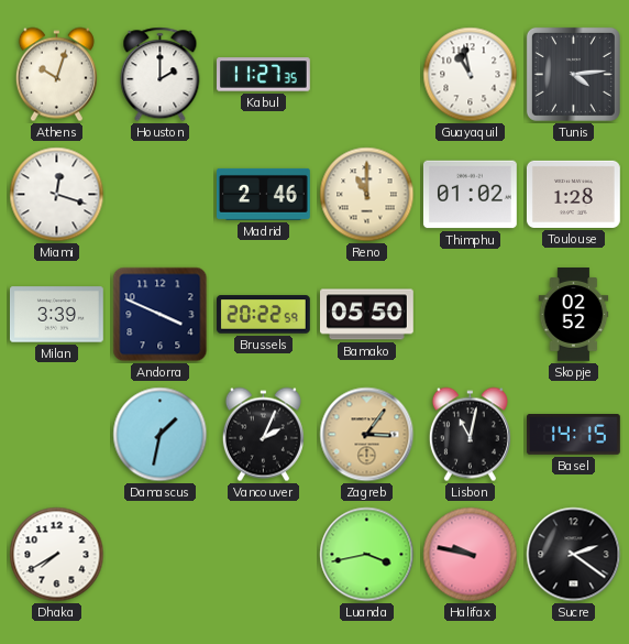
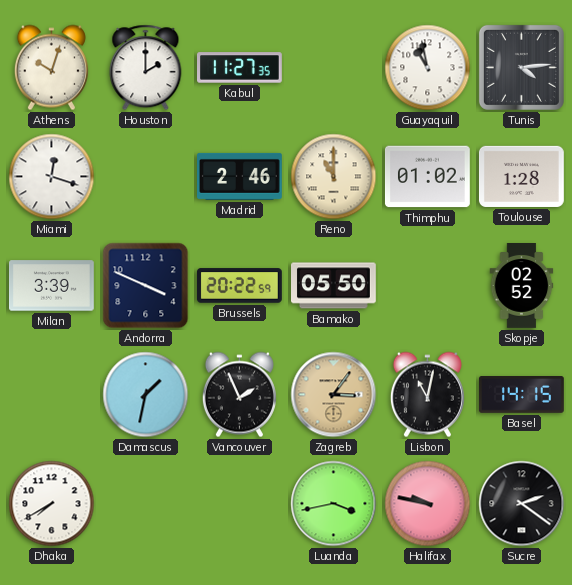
Vancouver: 2:04 -> 1:56 (239, 395)
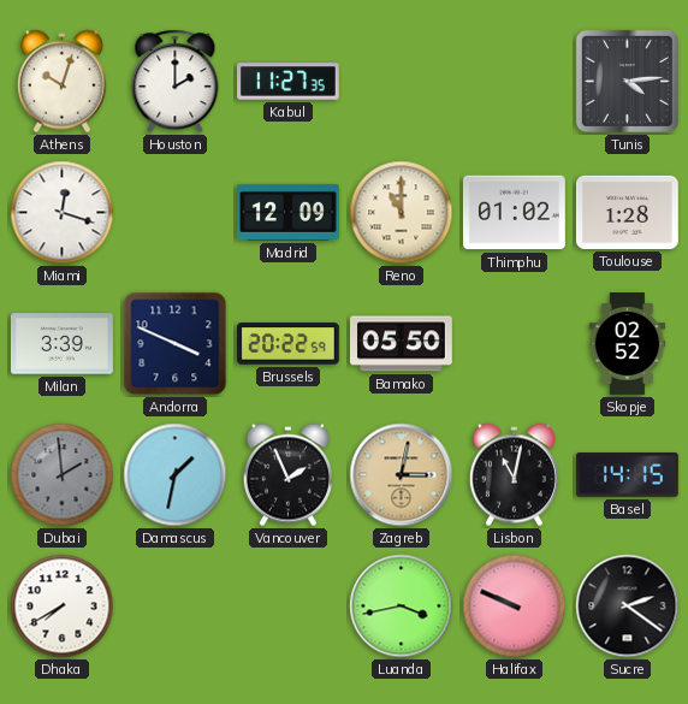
Guayaquil: 10:58 -> none (428, 68)
Madrid: 2:46 -> 12:09 (289, 212)
Dubai: none -> 1:59 (63, 475)
Zagreb: 3:06 -> 3:02 (402, 475)
Halifax: 9:47 -> 9:49 (515, 607)
